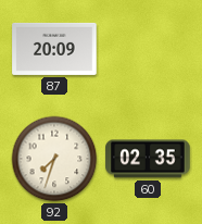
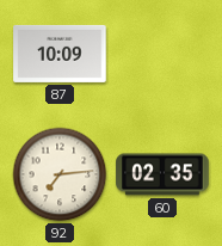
87: 20:09 -> 10:09 (60, 54)
92: 7:33 -> 7:14 (60, 174)
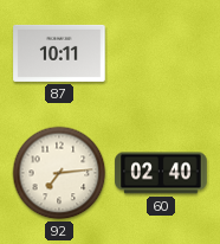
87: 10:09 -> 10:11 (59, 53)
60: 02:35 -> 02:40 (161, 173)
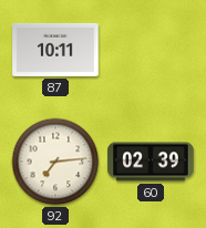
60: 02:40 -> 02:39 (151, 162)
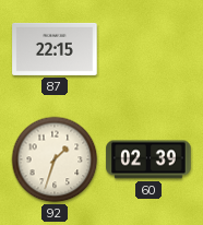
87: 10:11 -> 22:15 (55, 49)
92: 7:14 -> 1:33 (55, 159)
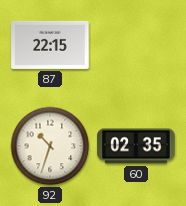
92: 1:33 -> 10:33 (50, 146)
60: 02:39 -> 02:35 (136, 146)
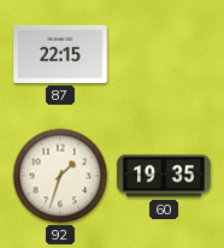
92: 10:33 -> 1:33 (60, 176)
60: 02:35 -> 19:35 (164, 176)
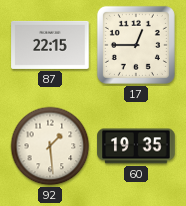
17: none -> 12:45 (136, 45)
92: 1:33 -> 1:29 (50, 146)
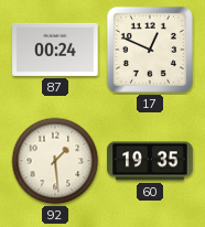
87: 22:15 -> 00:24 (55, 50)
17: 12:45 -> 12:49 (150, 50)
